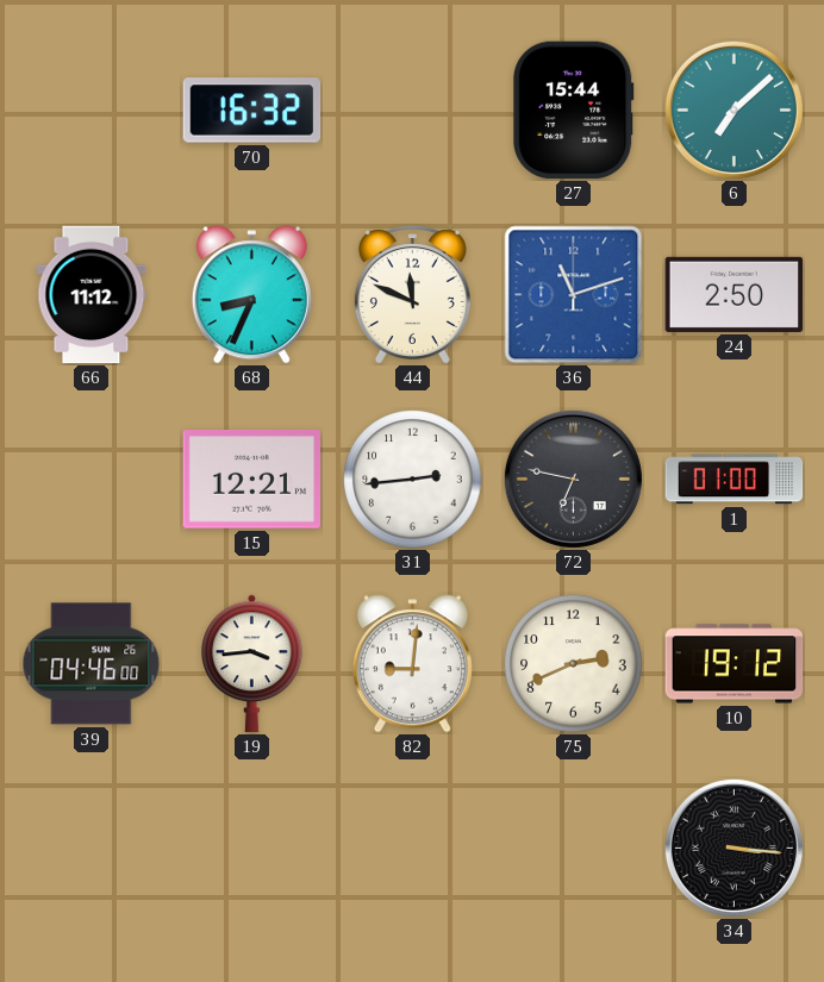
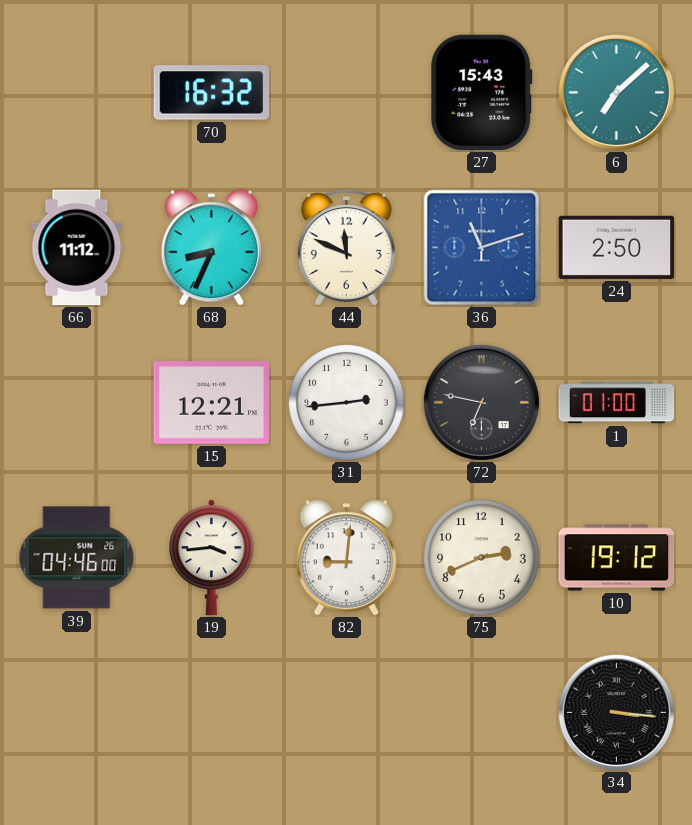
27: 15:44 -> 15:43 (482, 93)
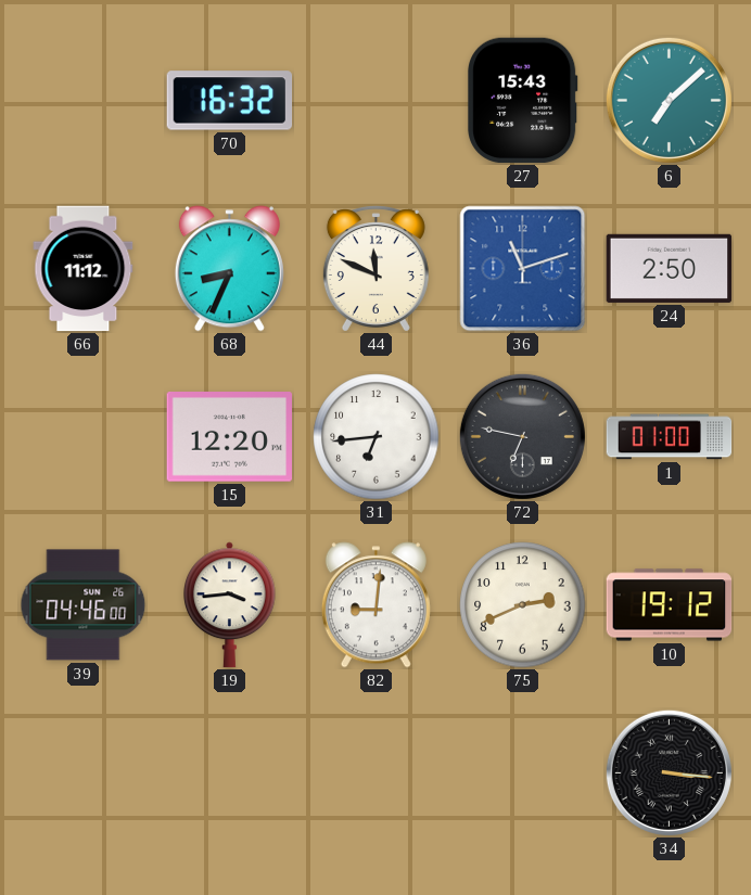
15: 12:21 -> 12:20 (230, 437)
31: 2:44 -> 6:44 (377, 437)
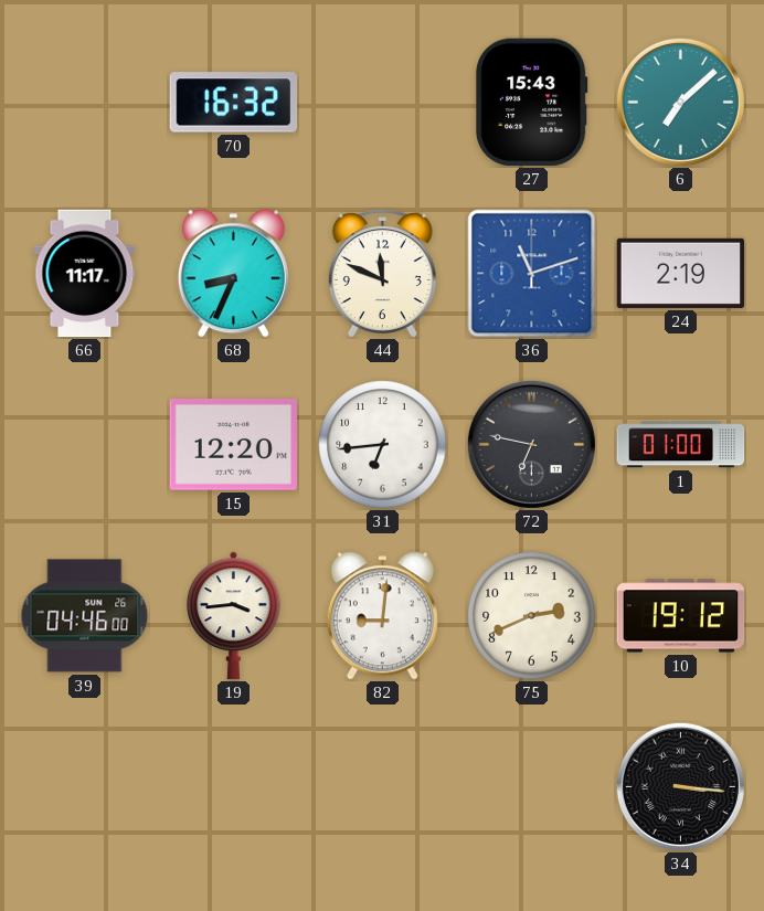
66: 11:12 -> 11:17 (85, 274)
24: 2:50 -> 2:19 (681, 273)
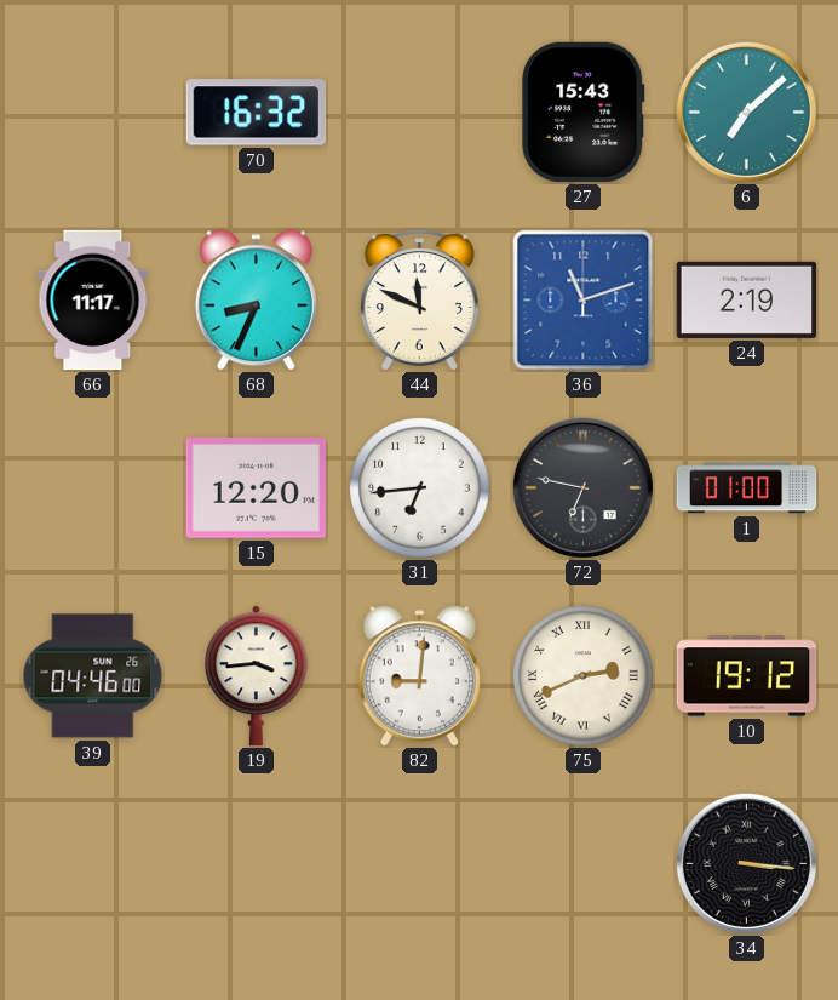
75 numerals: Arabic -> Roman (584, 676)
